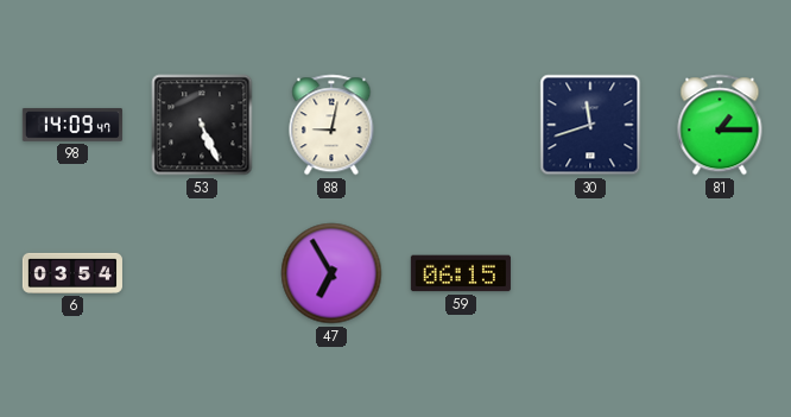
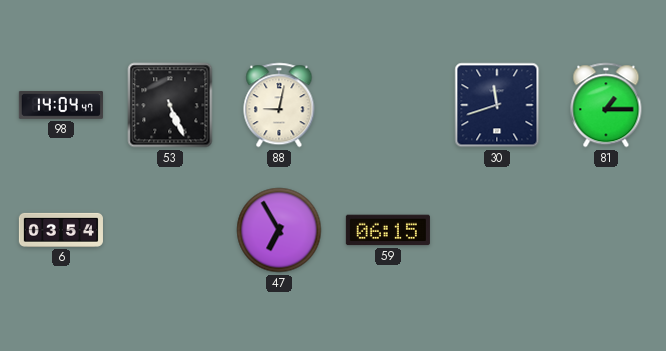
98: 14:09 -> 14:04 (61, 105)
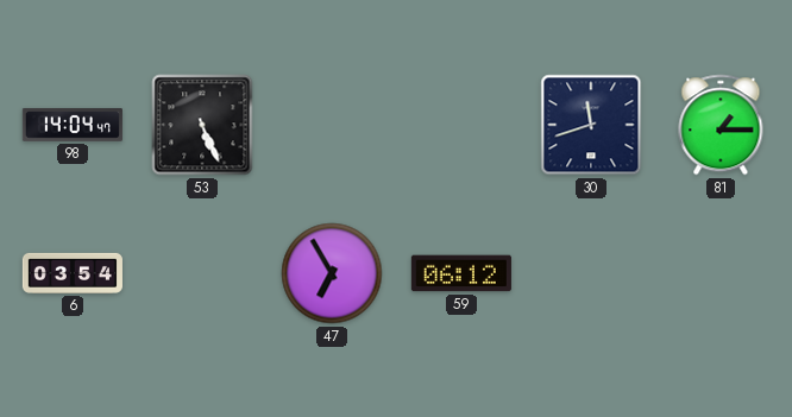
88: 9:02 -> none (279, 105)
59: 06:15 -> 06:12 (461, 273)
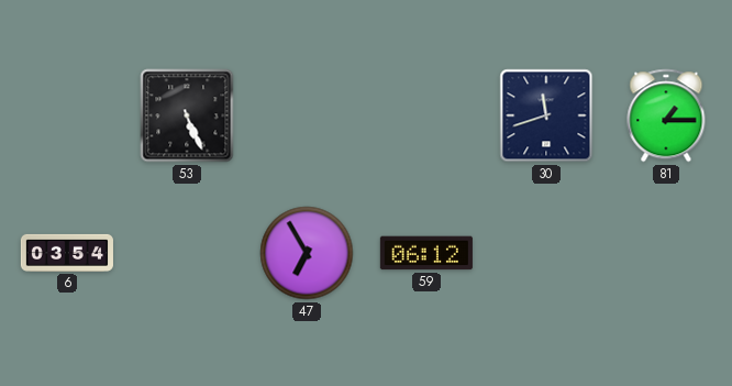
98: 14:04 -> none (73, 125)
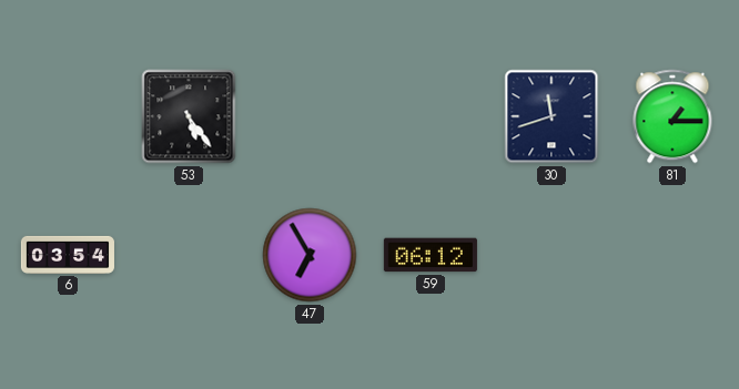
53: 5:26 -> 5:24 (189, 116)
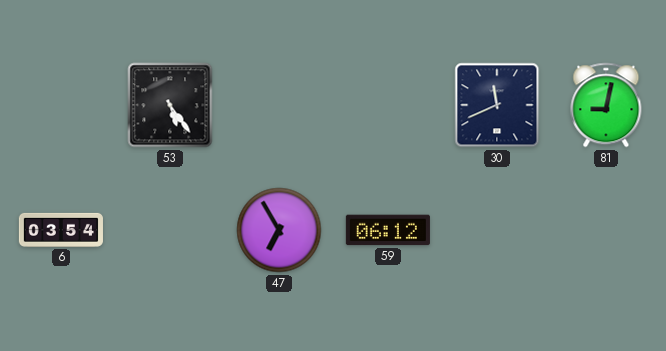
30: 11:42 -> 11:41 (497, 105)
81: 1:15 -> 9:02 (606, 105)
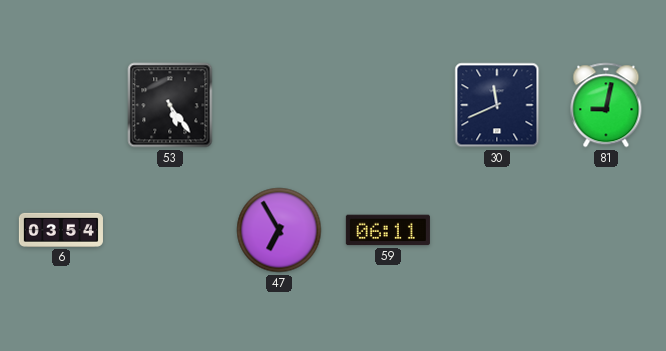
59: 06:12 -> 06:11 (388, 230)
